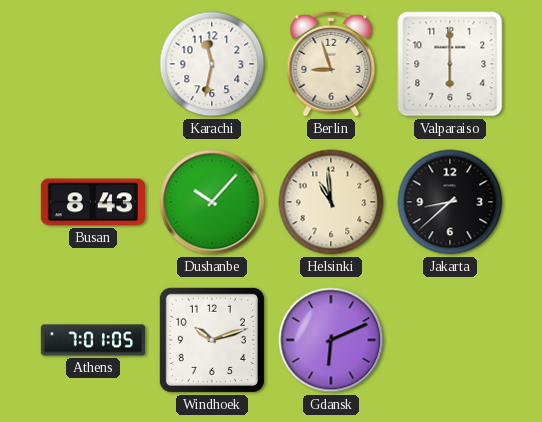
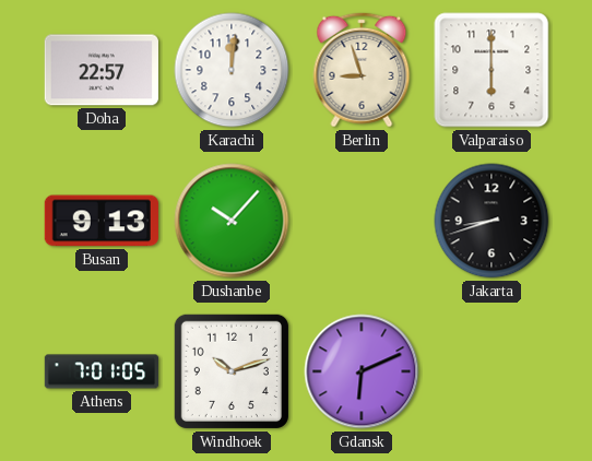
Doha: none -> 22:57 (102, 70)
Karachi: 11:32 -> 12:01 (232, 70)
Busan: 8:43 -> 9:13 (102, 221)
Helsinki: 10:59 -> none (331, 202)
Jakarta: 8:38 -> 8:42 (492, 221)
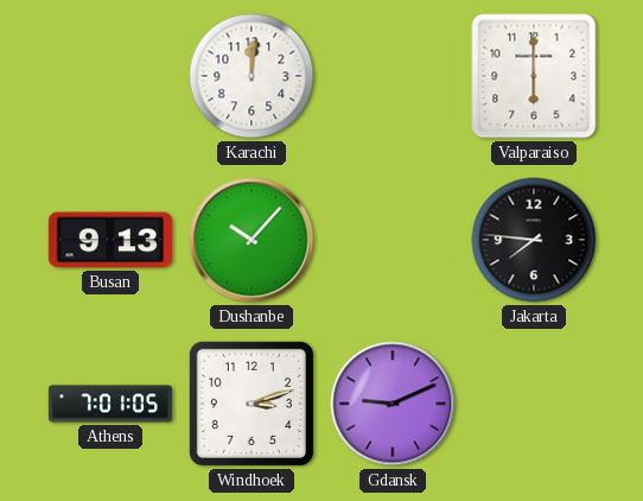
Doha: 22:57 -> none (102, 70)
Berlin: 8:57 -> none (362, 70)
Jakarta: 8:42 -> 7:46 (534, 240)
Windhoek: 10:12 -> 3:12 (252, 404)
Gdansk: 6:11 -> 9:11 (393, 404)
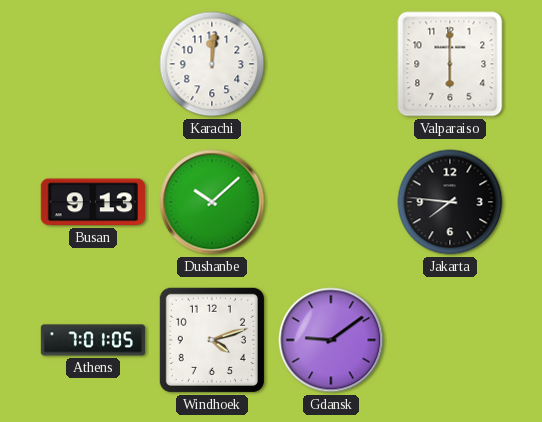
Dushanbe: 10:07 -> 10:08 (212, 202)
Windhoek: 3:12 -> 4:12 (212, 340)
Gdansk: 9:11 -> 9:09 (331, 340)
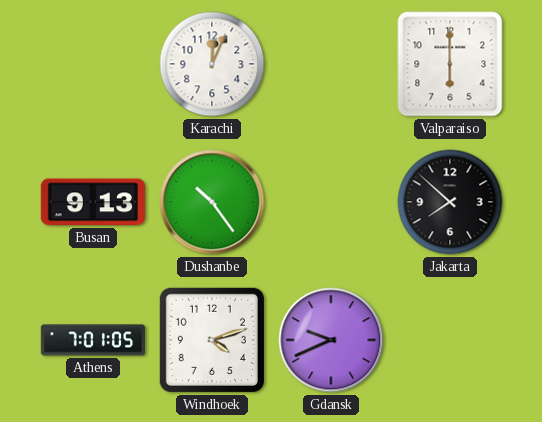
Karachi: 12:01 -> 12:04 (212, 64)
Dushanbe: 10:08 -> 10:24 (212, 202)
Jakarta: 7:46 -> 7:52 (450, 202)
Gdansk: 9:09 -> 9:41 (331, 340)
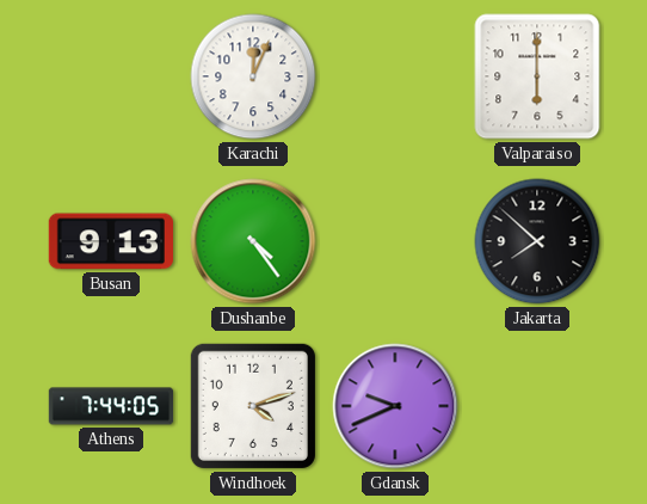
Dushanbe: 10:24 -> 4:24 (253, 241)
Athens: 7:01 -> 7:44 (111, 406)
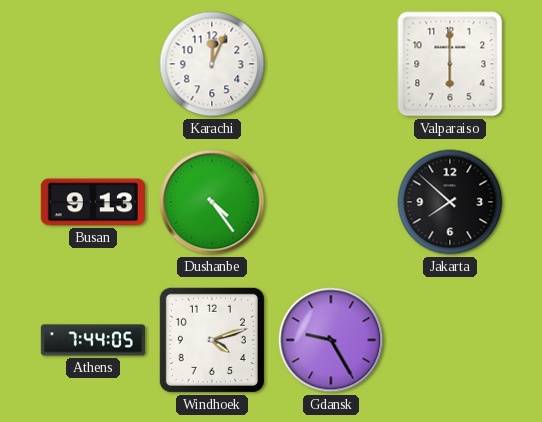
Gdansk: 9:41 -> 9:25 (331, 340)
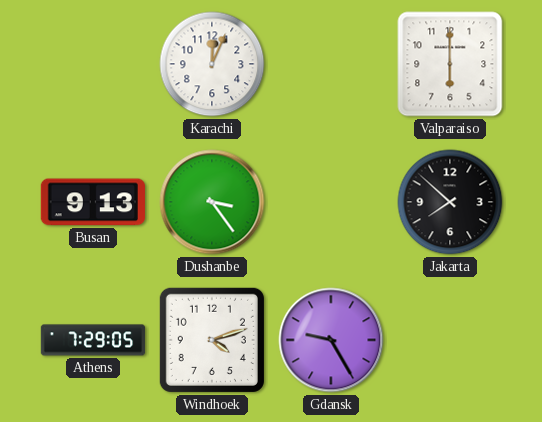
Dushanbe: 4:24 -> 3:24 (212, 202)
Athens: 7:44 -> 7:29 (93, 340)
